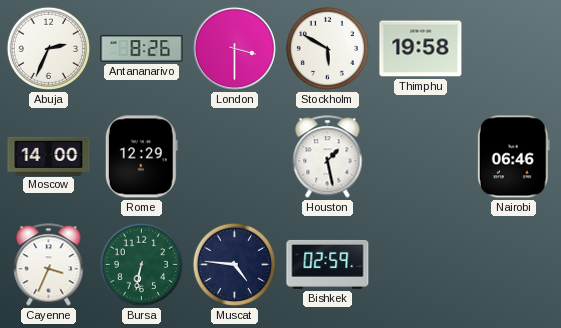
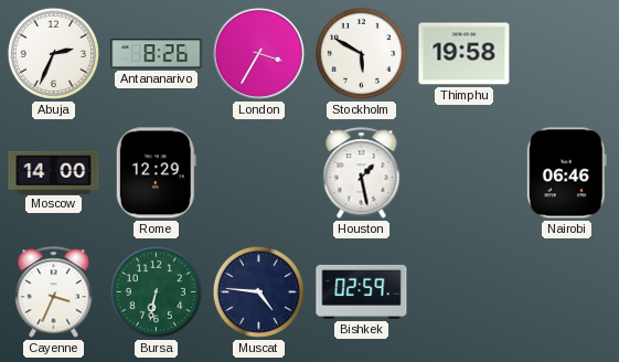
London: 3:30 -> 3:35 (258, 53)
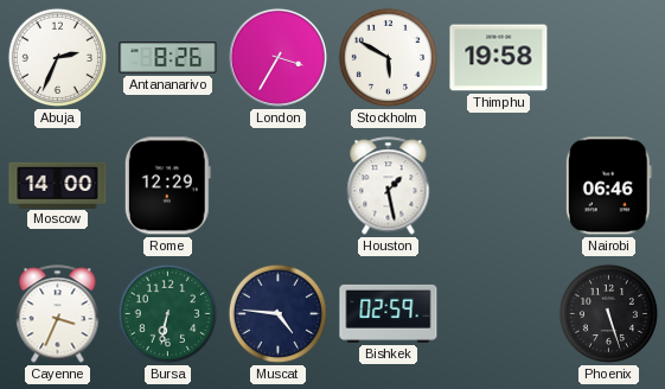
Phoenix: none -> 5:27 (608, 313)
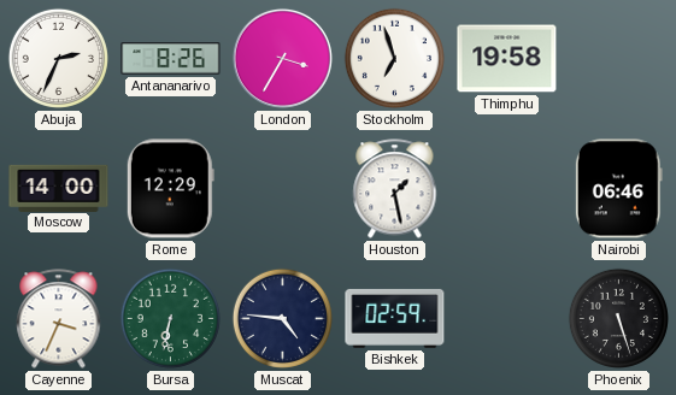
Stockholm: 5:50 -> 6:57 (394, 58)
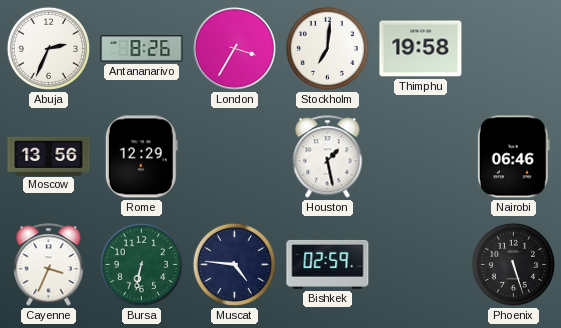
Stockholm: 6:57 -> 7:01 (327, 48)
Moscow: 14:00 -> 13:56 (49, 156)
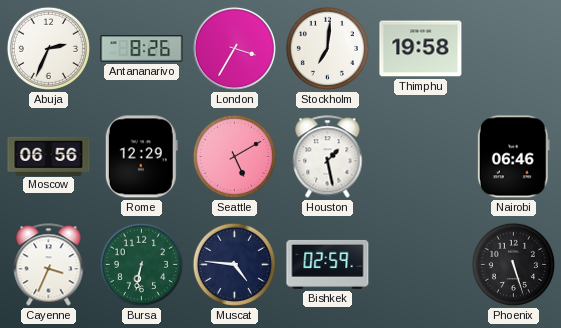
Moscow: 13:56 -> 06:56 (49, 156)
Seattle: none -> 5:10 (234, 156)
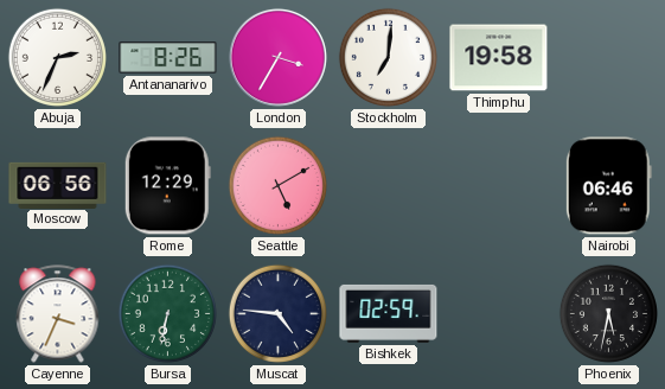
Houston: 1:28 -> none (328, 157)
Phoenix: 5:27 -> 5:32 (608, 313)
